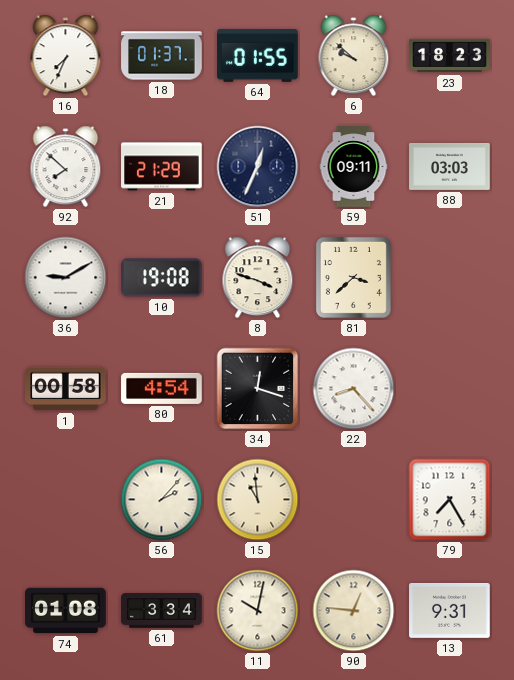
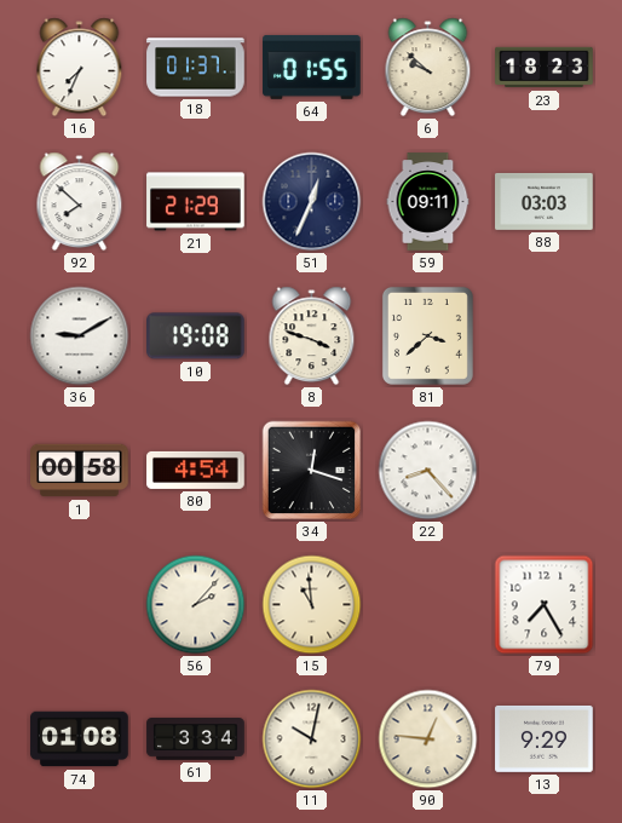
13: 9:31 -> 9:29 (545, 738)
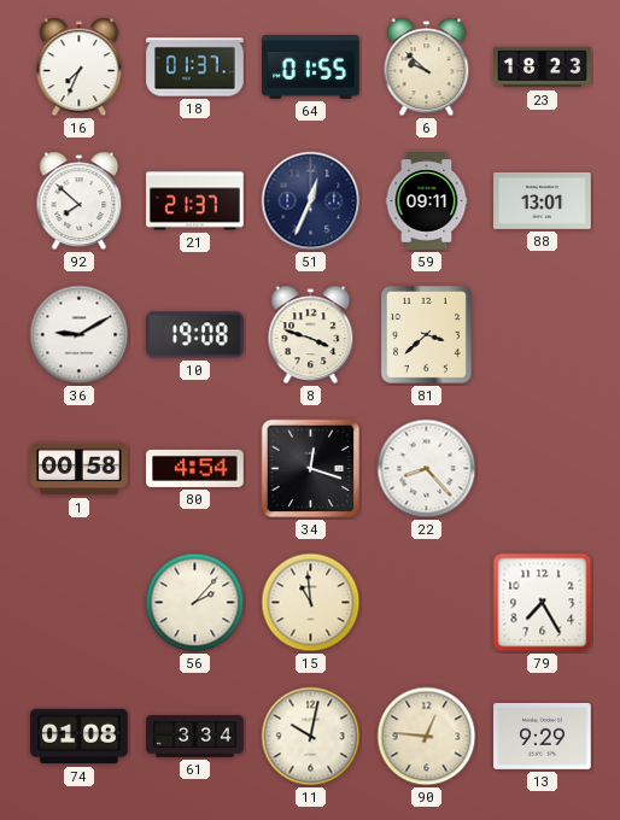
21: 21:29 -> 21:37 (195, 201)
88: 03:03 -> 13:01 (543, 200)
